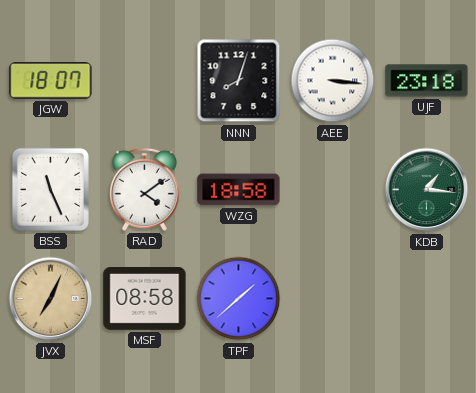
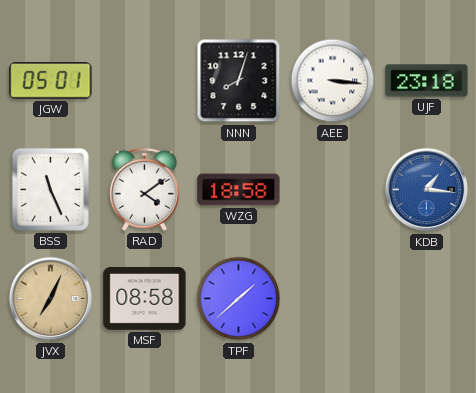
JGW: 18:07 -> 05:01 (51, 81)
KDB dial: green -> blue (427, 190)
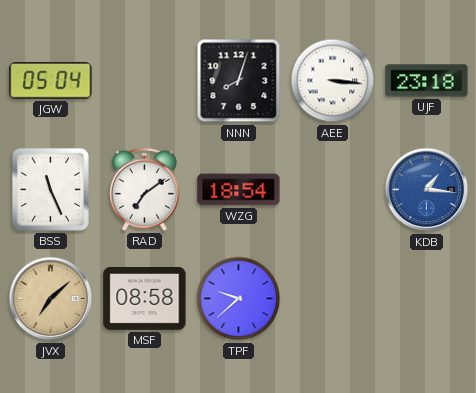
JGW: 05:01 -> 05:04 (51, 81)
RAD: 4:09 -> 7:09 (144, 189)
WZG: 18:58 -> 18:54 (239, 190)
JVX: 7:04 -> 7:08 (51, 299)
TPF: 1:38 -> 9:38 (239, 299)
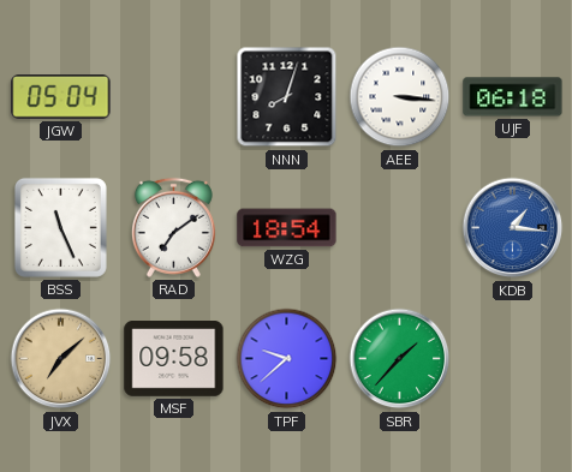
UJF: 23:18 -> 06:18 (513, 97)
MSF: 08:58 -> 09:58 (174, 359)
SBR: none -> 1:37 (400, 359)
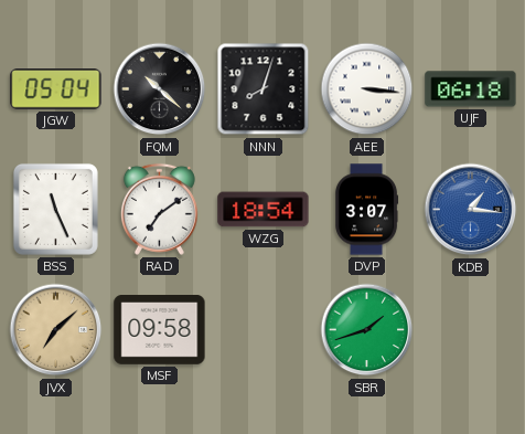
FQM: none -> 10:22 (160, 89)
DVP: none -> 3:07 (367, 210)
TPF: 9:38 -> none (287, 359)
SBR: 1:37 -> 1:42 (367, 330)
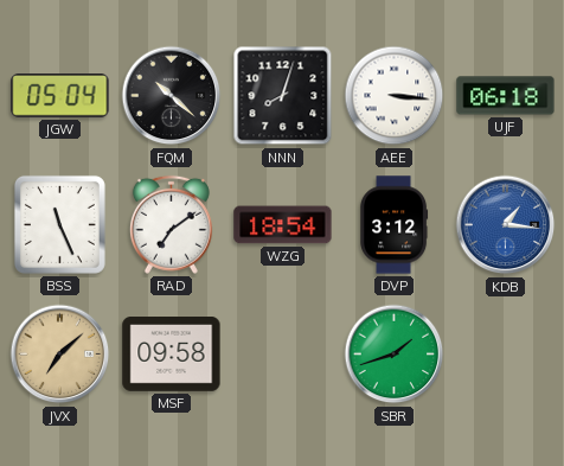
DVP: 3:07 -> 3:12 (395, 225)
